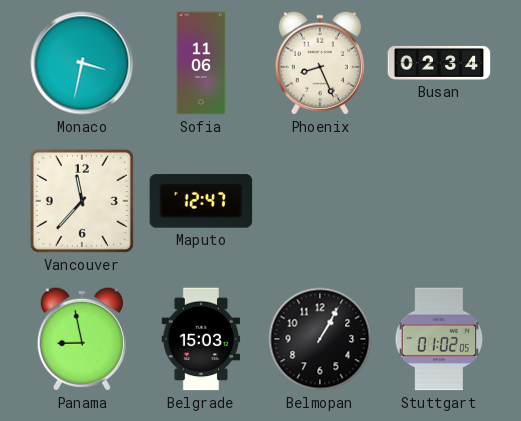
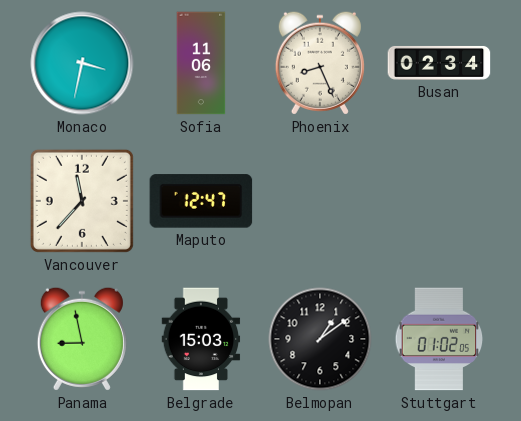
Belmopan: 1:05 -> 1:09 (320, 339)
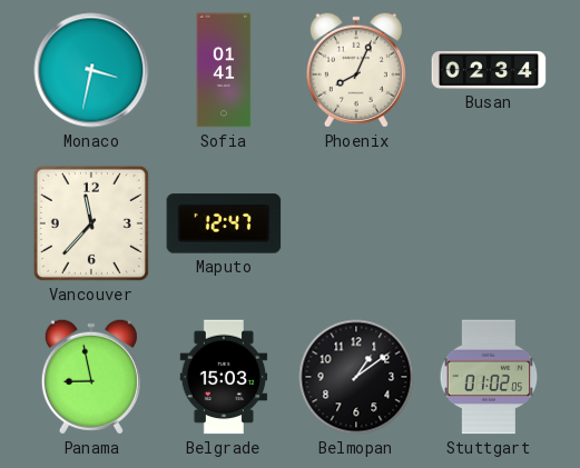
Sofia: 11:06 -> 01:41 (224, 70)
Phoenix: 8:26 -> 8:04 (356, 70)
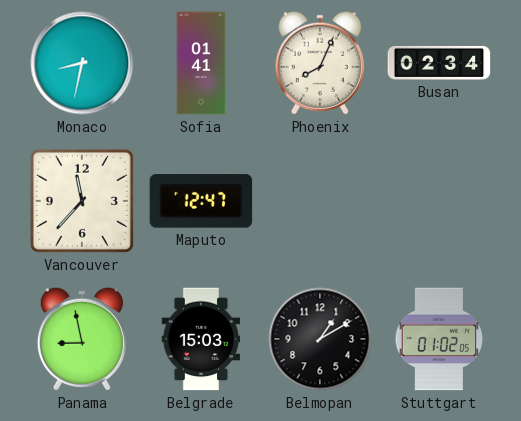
Monaco: 3:32 -> 8:32 (82, 63)
Belmopan: 1:09 -> 1:10 (320, 339)
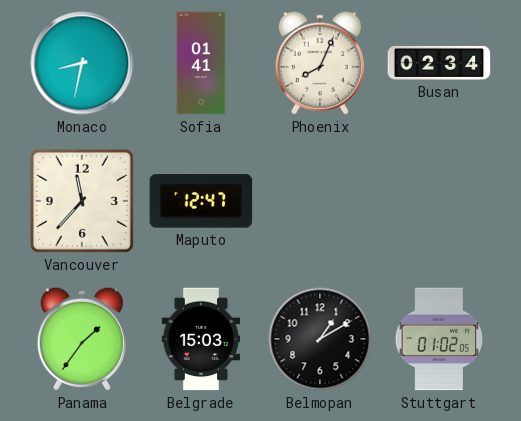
Panama: 8:58 -> 1:36 (82, 339)
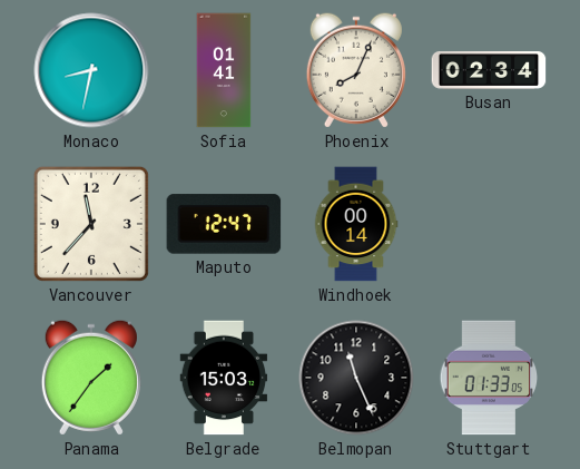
Windhoek: none -> 00:14 (356, 224)
Belmopan: 1:10 -> 11:26 (356, 378)
Stuttgart: 01:02 -> 01:33 (489, 378)
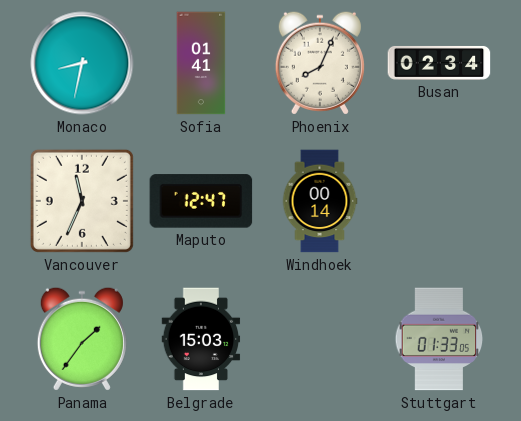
Vancouver: 11:37 -> 11:34 (82, 201)
Belmopan: 11:26 -> none (356, 378)
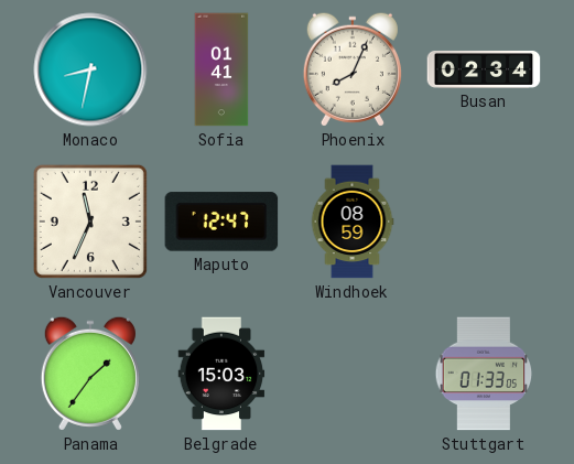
Windhoek: 00:14 -> 08:59 (353, 222)
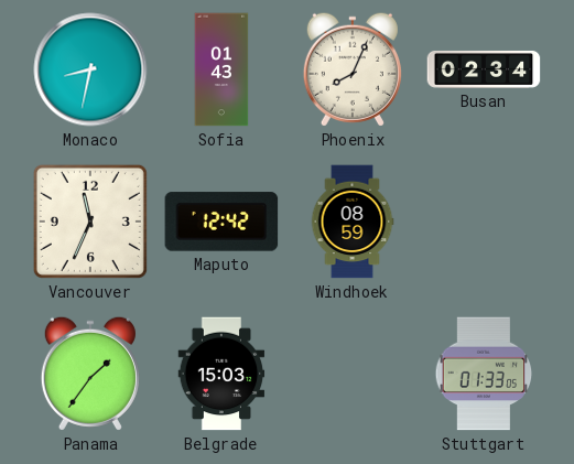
Sofia: 01:41 -> 01:43 (221, 69)
Maputo: 12:47 -> 12:42 (221, 222)
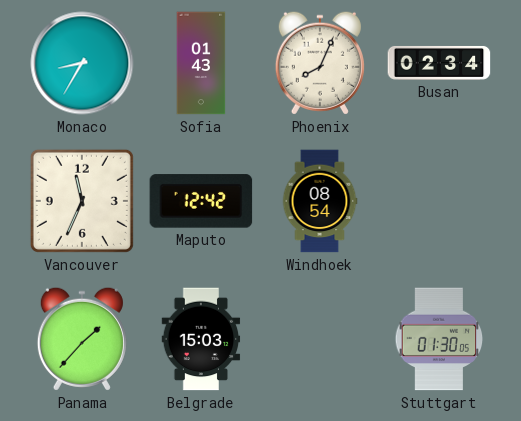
Monaco: 8:32 -> 8:35 (82, 63)
Windhoek: 08:59 -> 08:54 (320, 201)
Panama: 1:36 -> 1:37 (82, 339)
Stuttgart: 01:33 -> 01:30 (439, 339)
